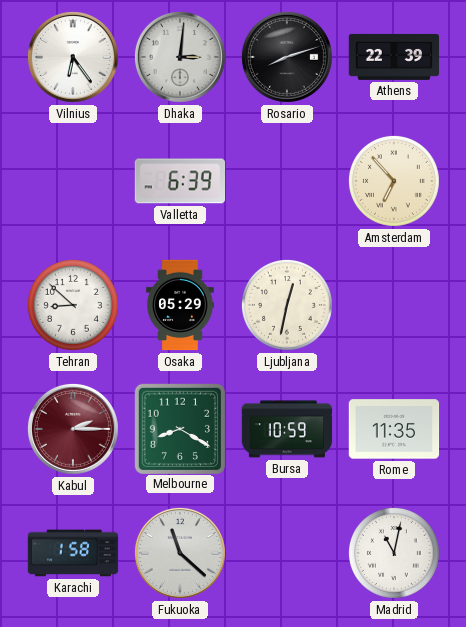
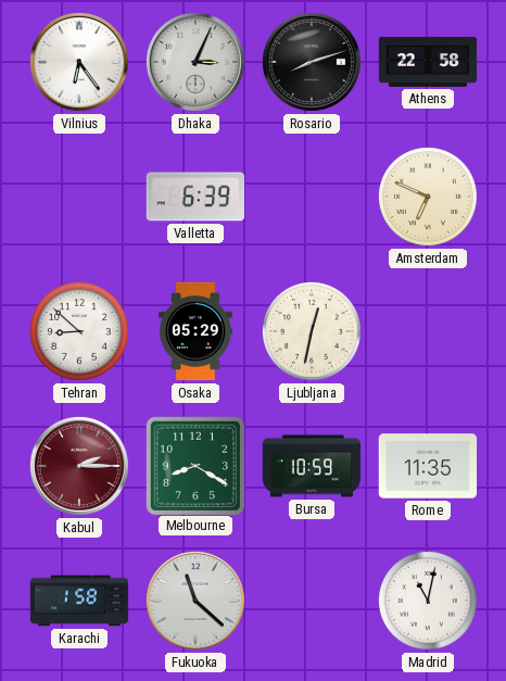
Dhaka: 3:01 -> 3:04 (195, 62)
Athens: 22:39 -> 22:58 (428, 62)
Amsterdam: 6:53 -> 6:49 (428, 197)
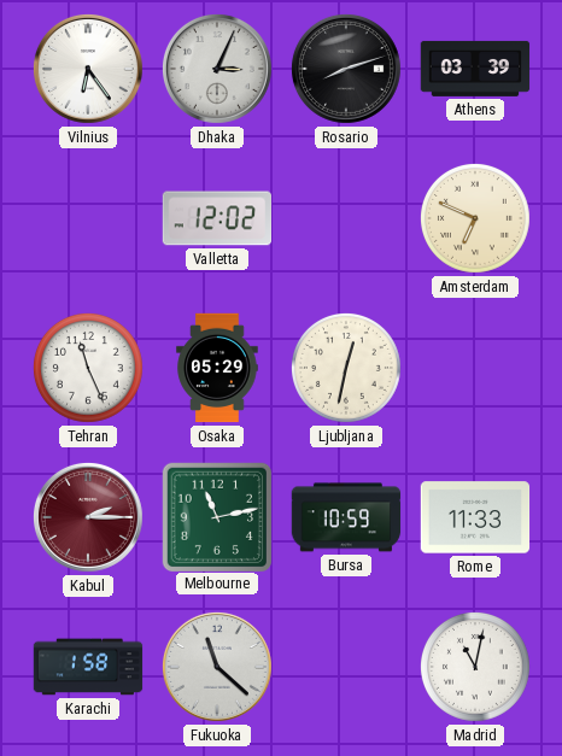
Athens: 22:58 -> 03:39 (475, 69)
Valletta: 6:39 -> 12:02 (217, 218)
Tehran: 8:52 -> 11:26 (88, 368)
Melbourne: 8:20 -> 11:13 (216, 516)
Rome: 11:35 -> 11:33 (475, 517)
